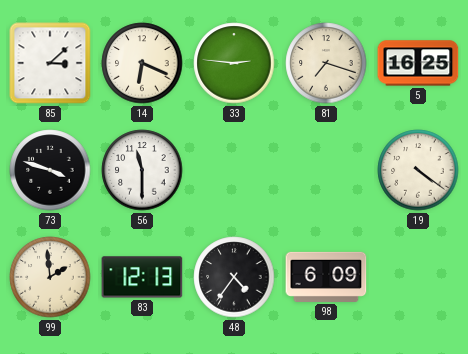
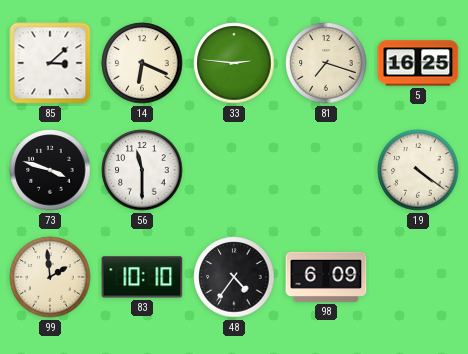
83: 12:13 -> 10:10 (142, 277)
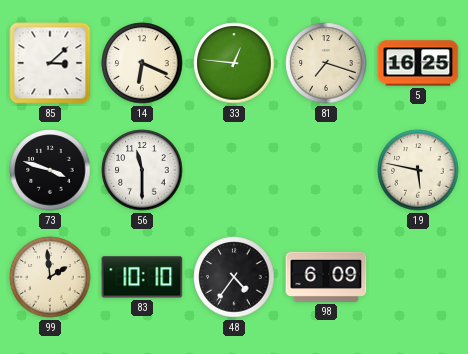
33: 2:46 -> 12:46 (234, 63)
19: 4:21 -> 5:47 (418, 170)
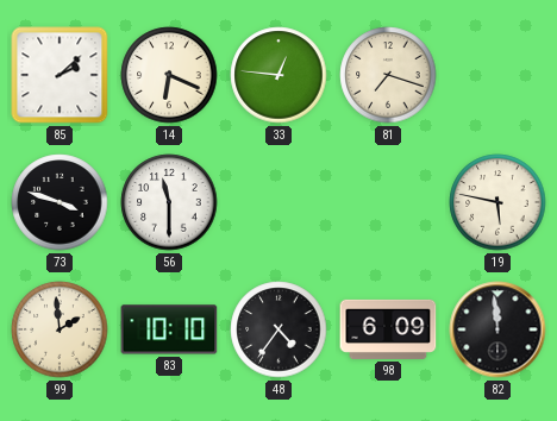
85: 3:08 -> 2:08 (60, 75)
5: 16:25 -> none (418, 63)
82: none -> 11:59 (497, 329)
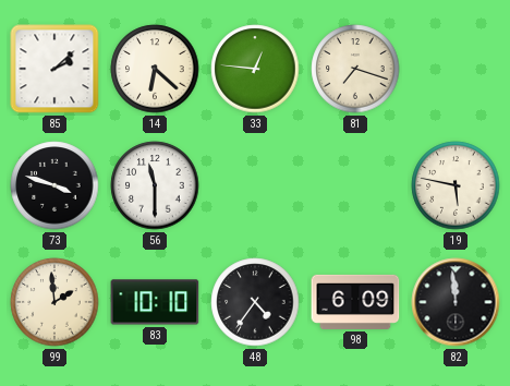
14: 6:19 -> 6:22 (155, 69)
